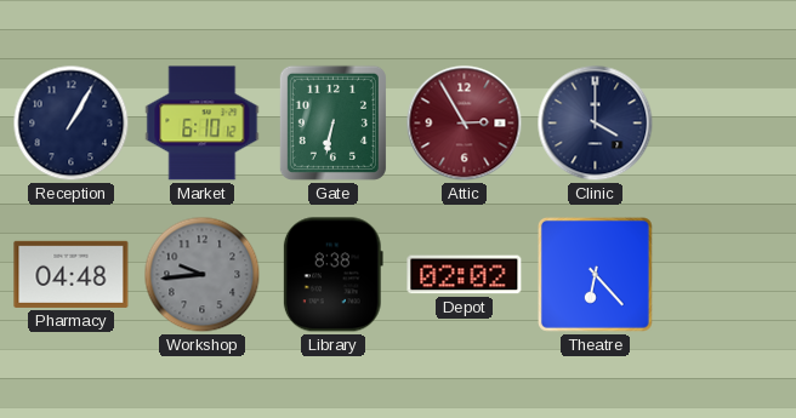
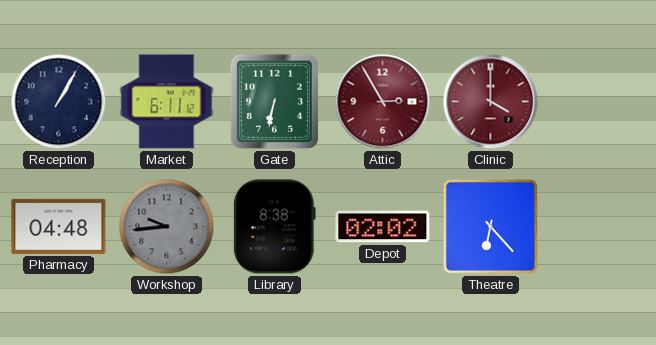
Market: 6:10 -> 6:11 (167, 102)
Clinic dial: navy -> burgundy (491, 102)
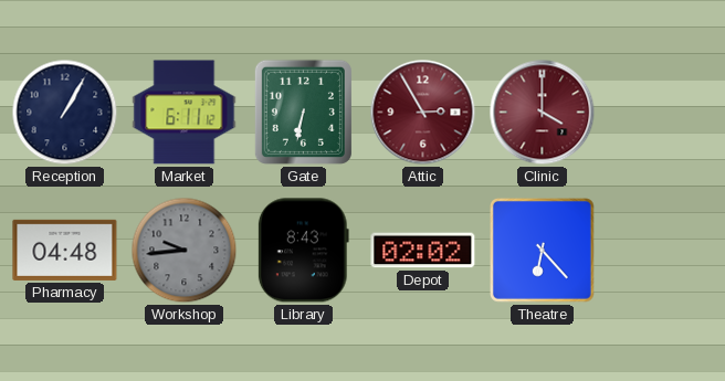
Library: 8:38 -> 8:43 (303, 251)
